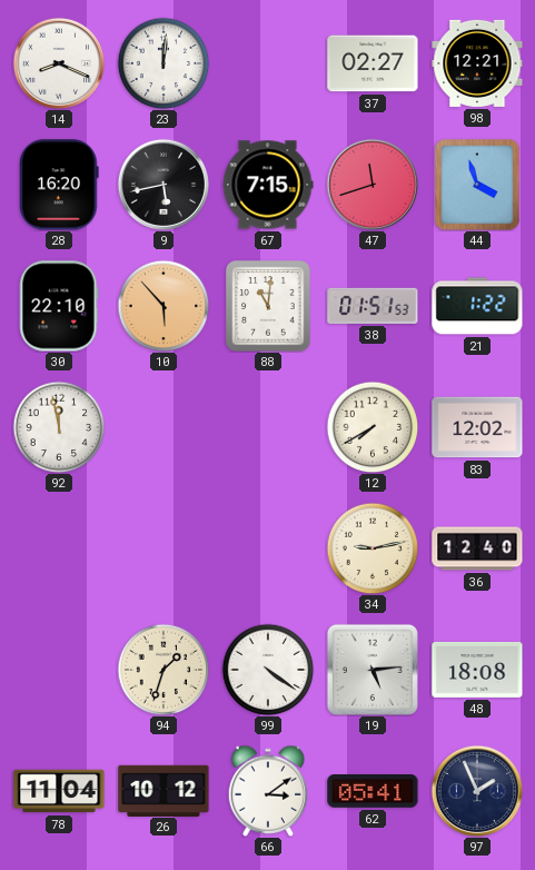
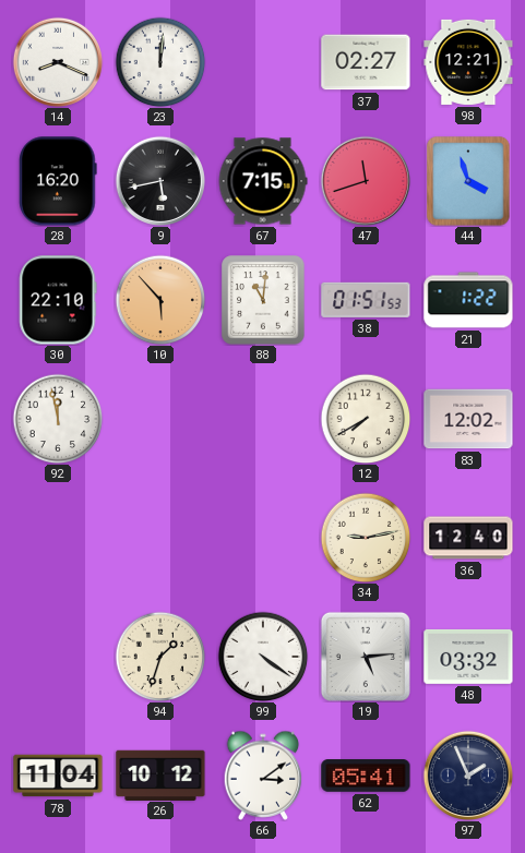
48: 18:08 -> 03:32 (468, 657)
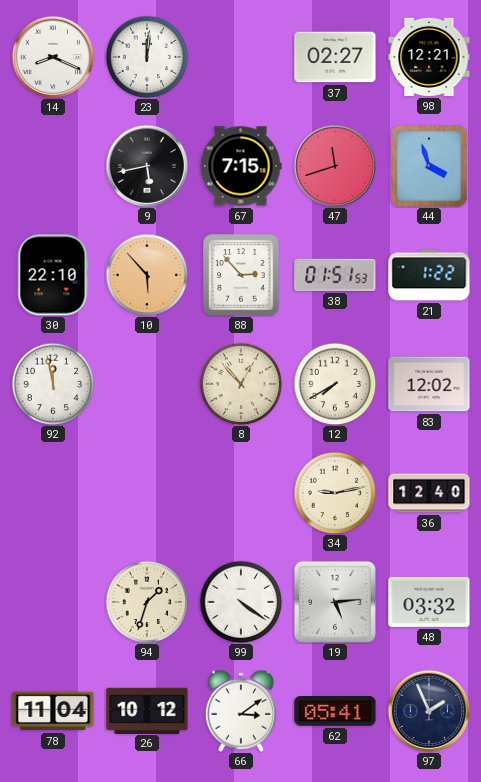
28: 16:20 -> none (58, 181)
88: 11:01 -> 2:53 (241, 275)
8: none -> 12:53 (241, 384)
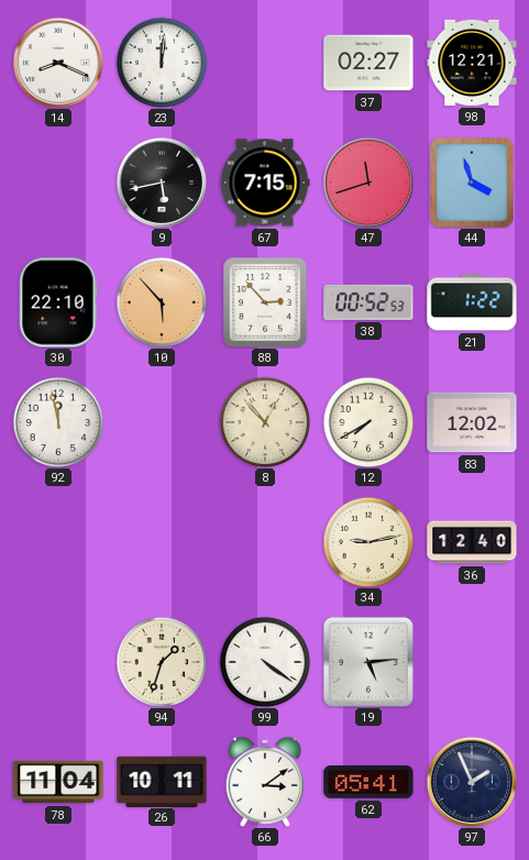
38: 01:51 -> 00:52 (368, 302)
48: 03:32 -> none (429, 602)
26: 10:12 -> 10:11 (162, 781)
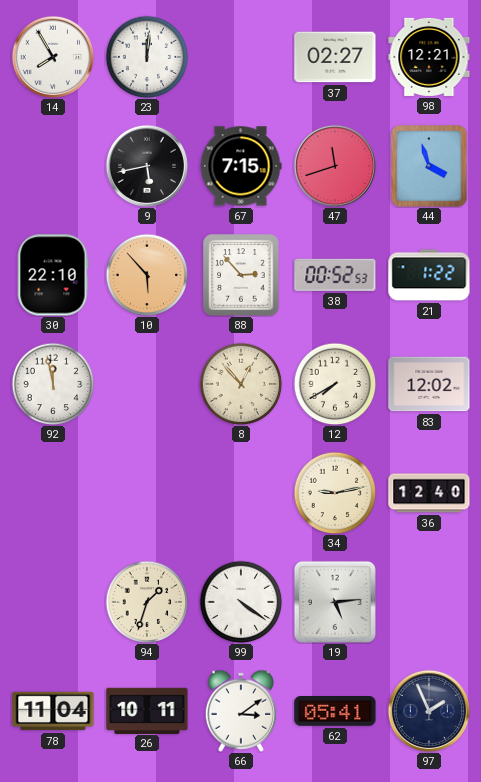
14: 8:19 -> 7:55 (52, 56)
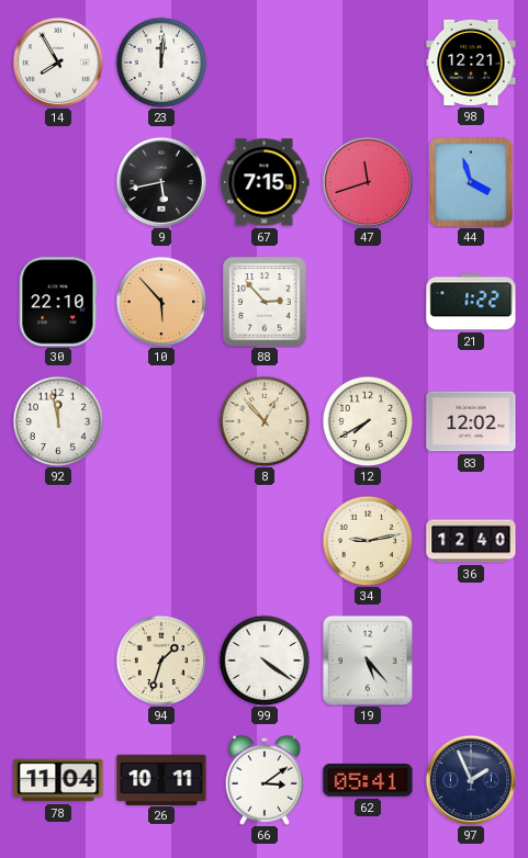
37: 02:27 -> none (335, 57)
38: 00:52 -> none (335, 275)
19: 5:14 -> 5:23 (368, 661)
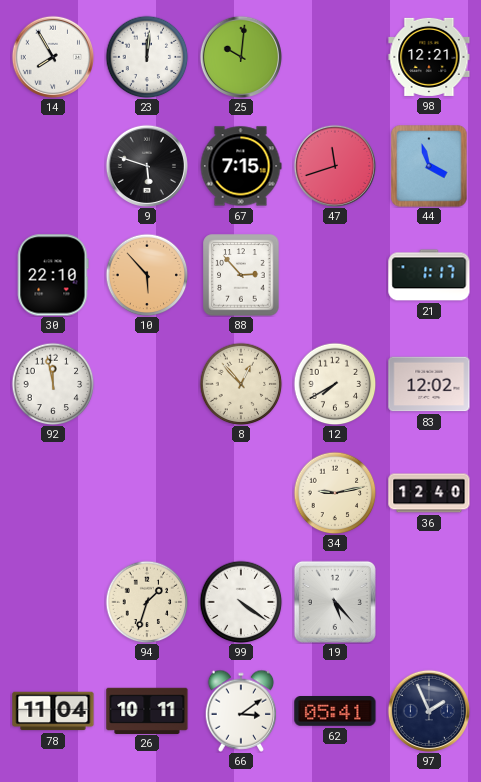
25: none -> 10:01 (240, 56)
9: 5:43 -> 5:48 (146, 165)
21: 1:22 -> 1:17 (429, 275)
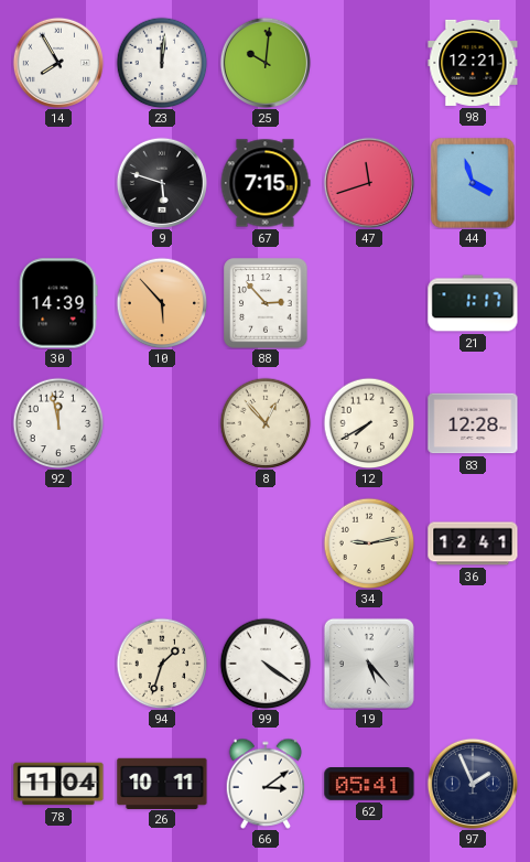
30: 22:10 -> 14:39 (58, 303)
83: 12:02 -> 12:28 (473, 423)
36: 12:40 -> 12:41 (473, 543)
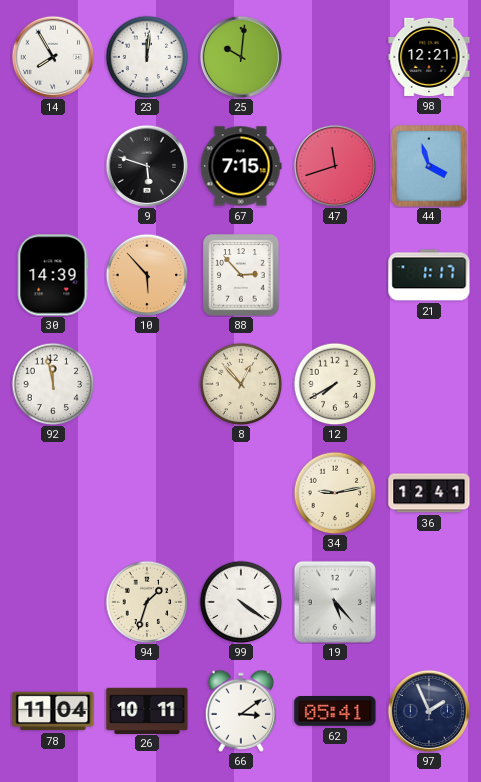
83: 12:28 -> none (473, 423)
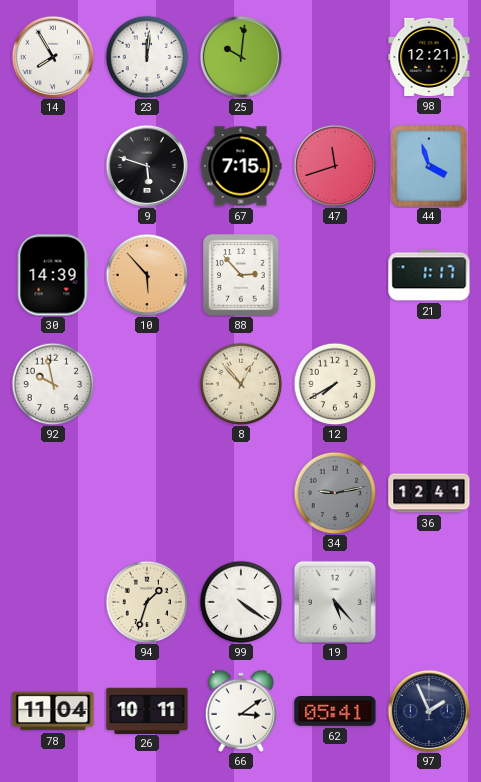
92: 11:58 -> 9:58 (53, 384)
34 dial: cream -> grey (335, 493)
